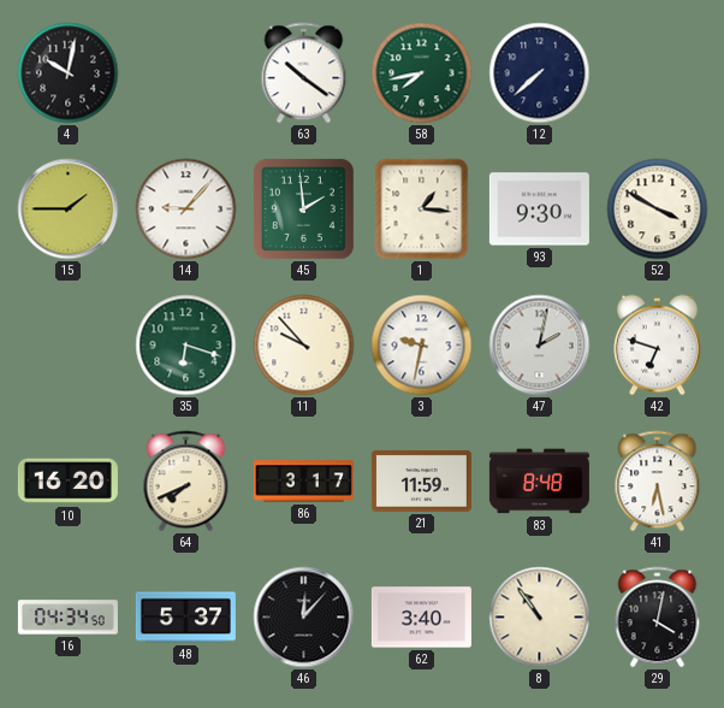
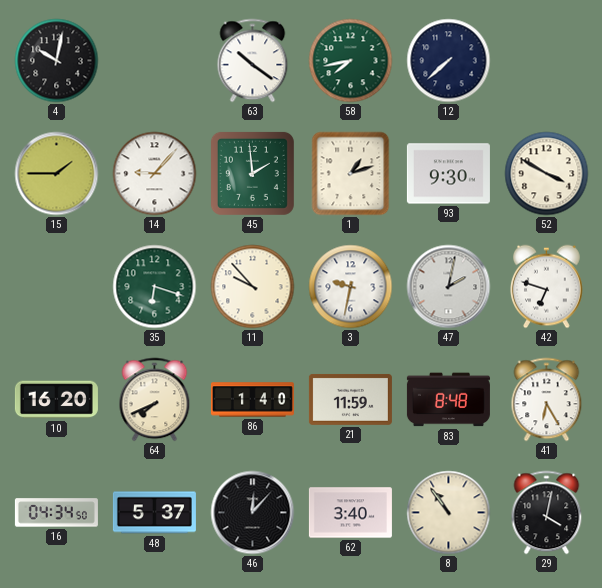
1: 1:16 -> 1:12 (351, 174)
86: 3:17 -> 1:40 (252, 400)
41: 6:28 -> 6:25 (547, 400)
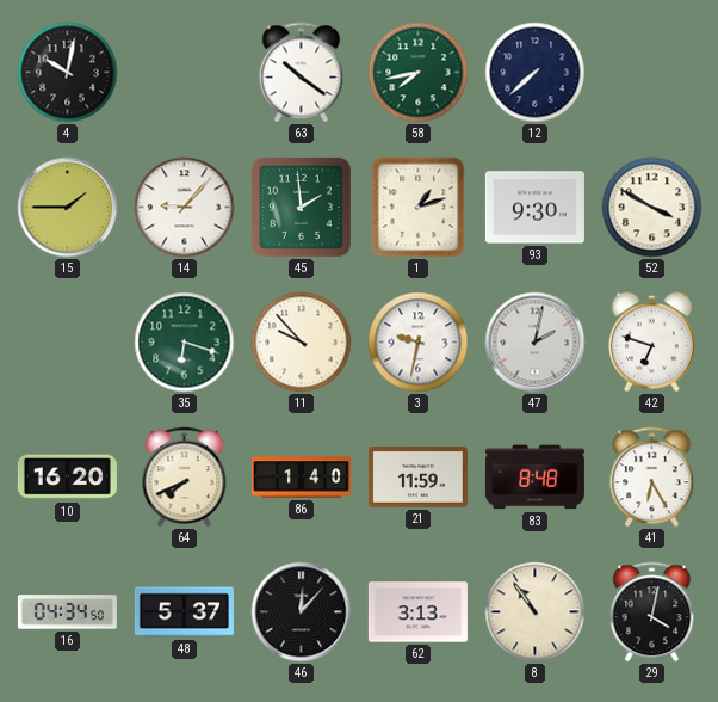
62: 3:40 -> 3:13 (417, 612)
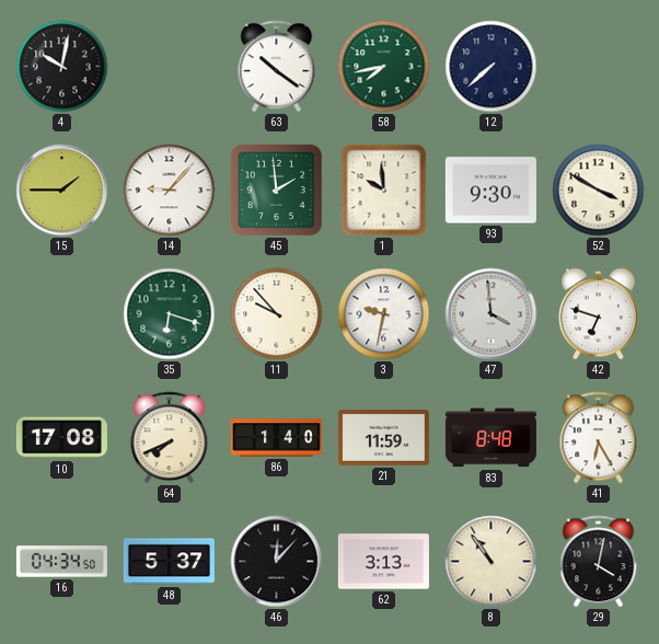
1: 1:12 -> 9:59 (384, 191)
47: 2:02 -> 3:59 (492, 314)
10: 16:20 -> 17:08 (61, 438)
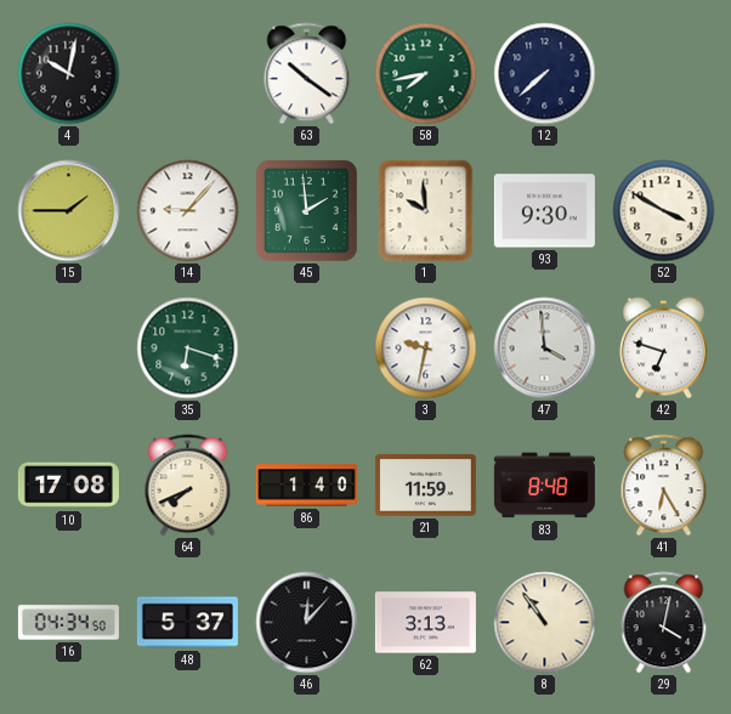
11: 9:53 -> none (277, 314)
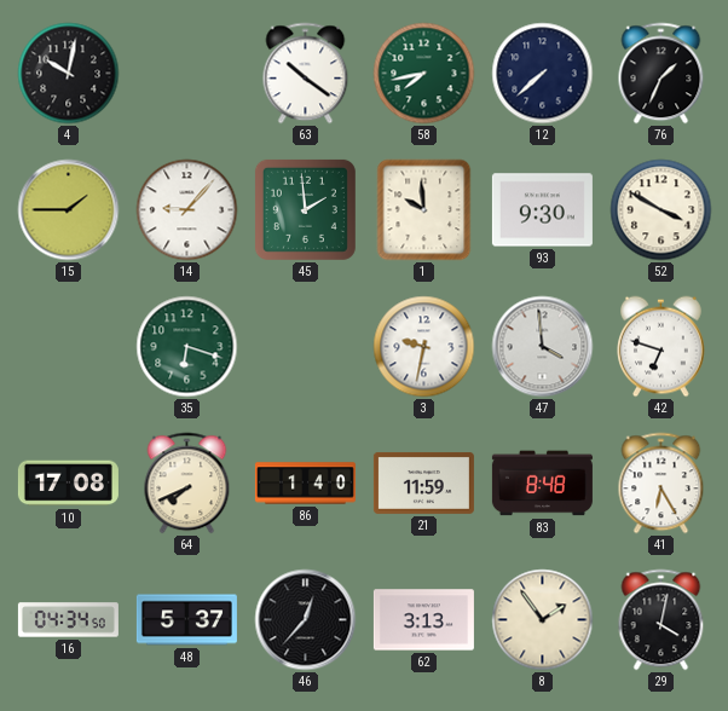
76: none -> 1:34 (661, 74)
46: 12:07 -> 12:37 (306, 620)
8: 10:54 -> 1:54 (543, 620)
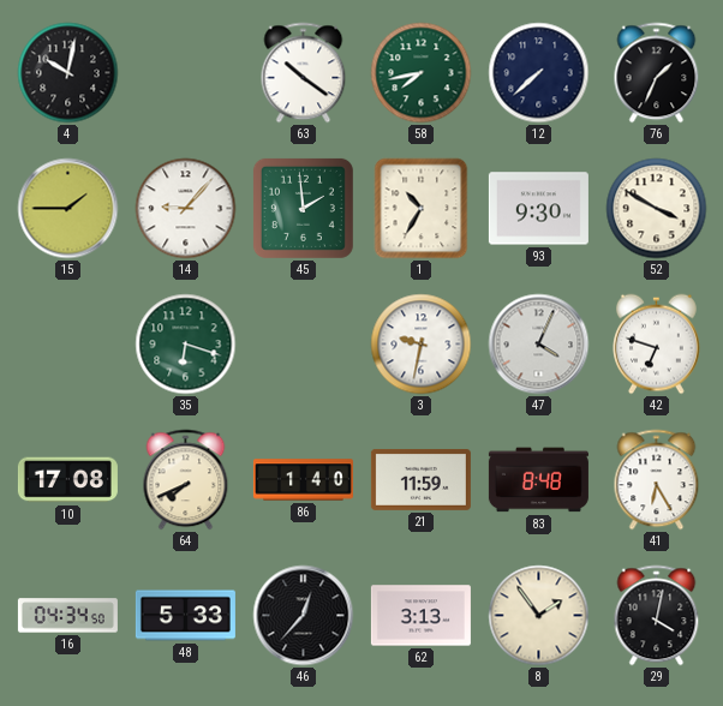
1: 9:59 -> 10:35 (422, 209)
47: 3:59 -> 4:04 (539, 345)
48: 5:37 -> 5:33 (185, 616)
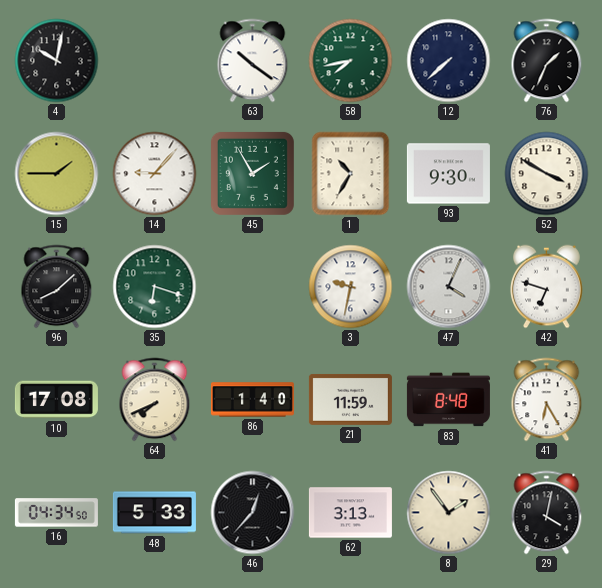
45: 1:59 -> 1:55 (252, 173)
96: none -> 8:08 (57, 287)
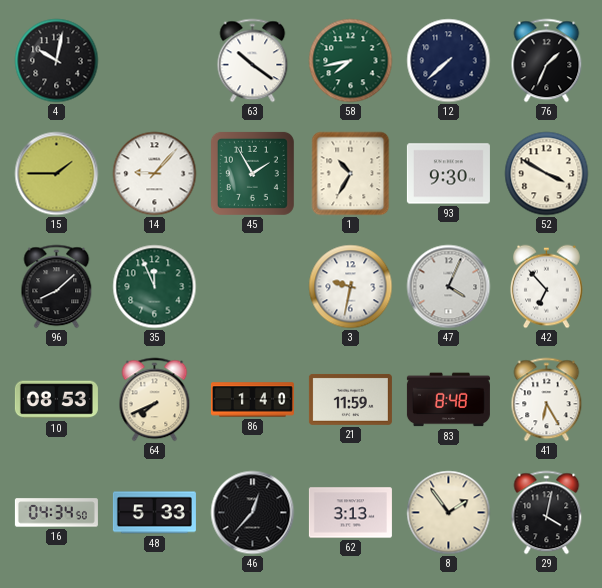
35: 6:18 -> 11:56 (155, 287)
42: 6:48 -> 6:53 (547, 287)
10: 17:08 -> 08:53 (56, 400)
